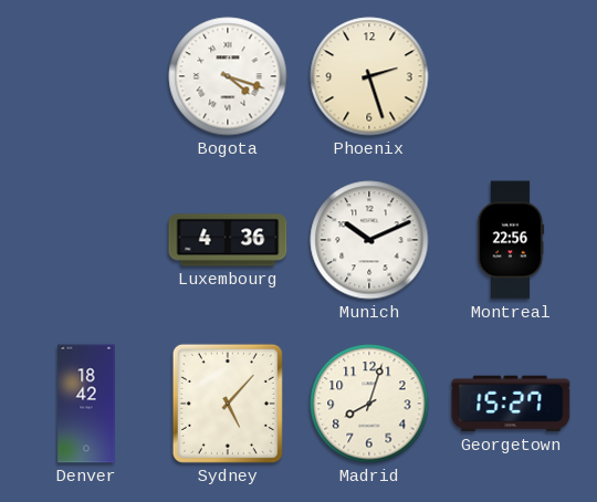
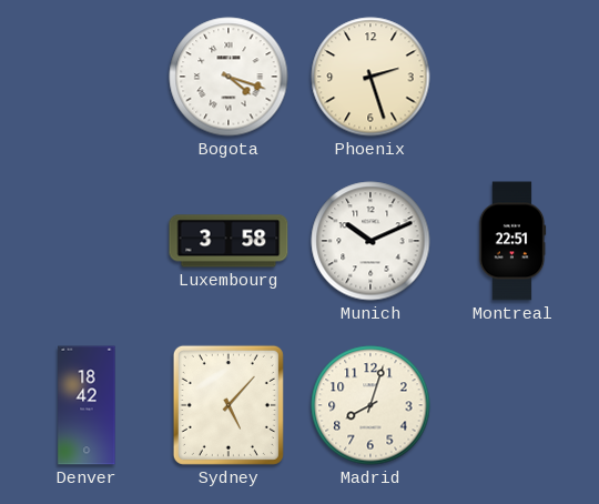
Luxembourg: 4:36 -> 3:58 (229, 241)
Montreal: 22:56 -> 22:51 (512, 241)
Georgetown: 15:27 -> none (511, 404)
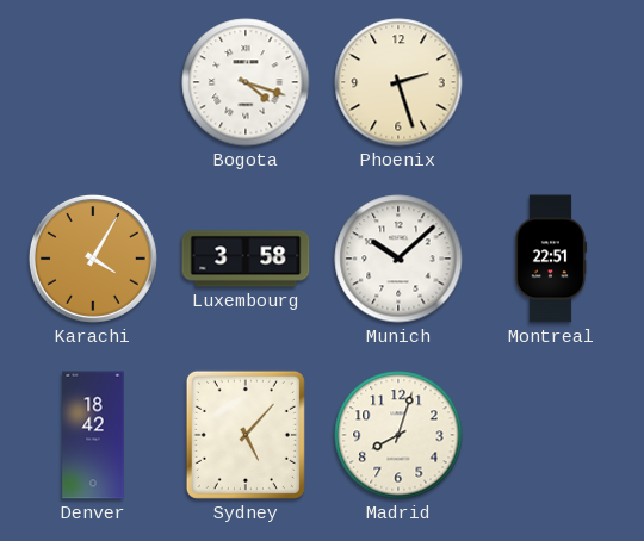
Karachi: none -> 4:05 (93, 259)
Munich: 10:11 -> 10:08 (398, 259)
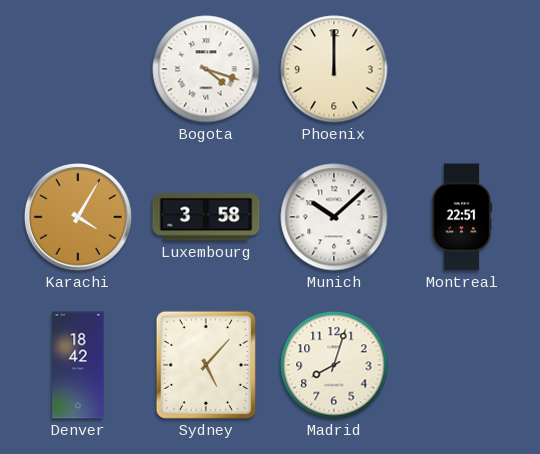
Phoenix: 2:27 -> 12:00 (334, 69)
